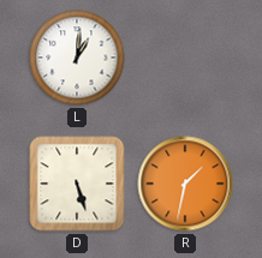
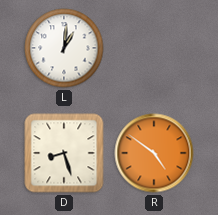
D: 5:27 -> 8:27 (64, 153)
R: 1:32 -> 4:51 (154, 153)
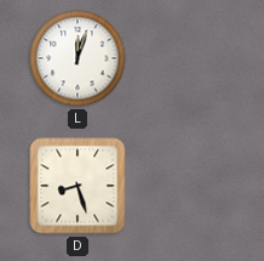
L: 1:01 -> 12:03 (78, 58)
R: 4:51 -> none (154, 153)
